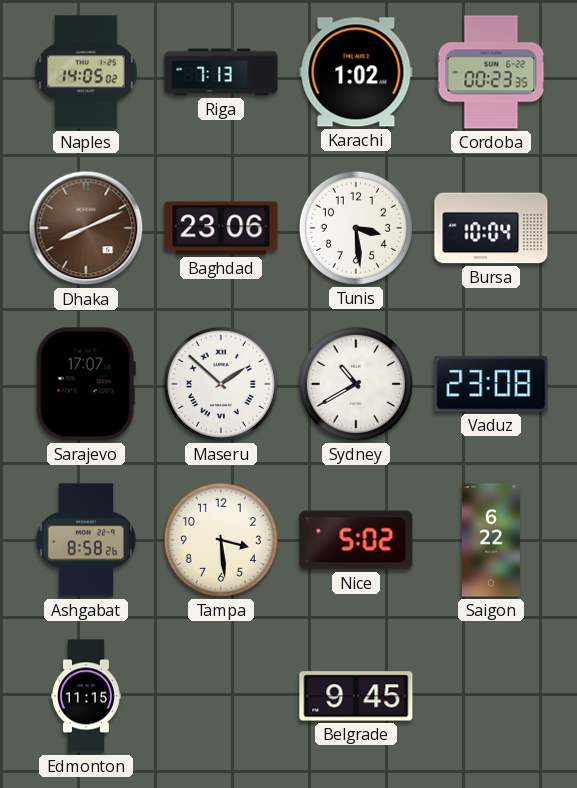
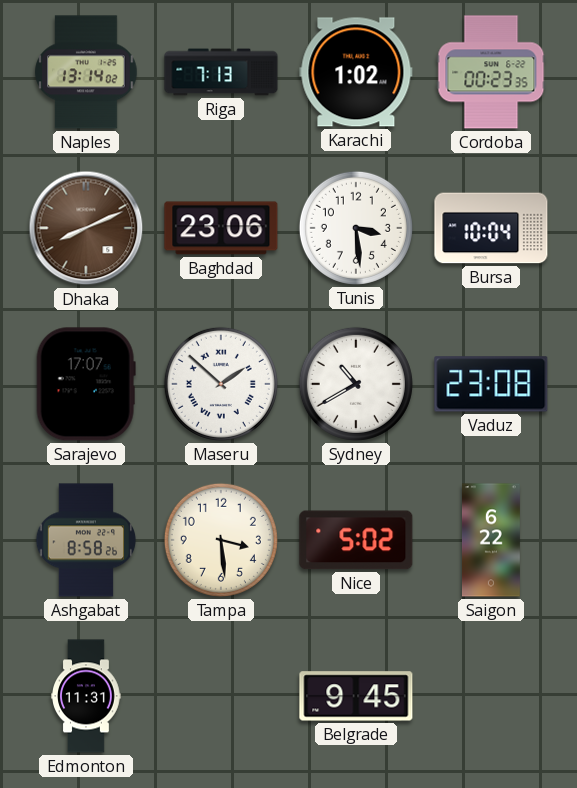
Naples: 14:05 -> 13:14 (86, 72)
Edmonton: 11:15 -> 11:31 (86, 696)
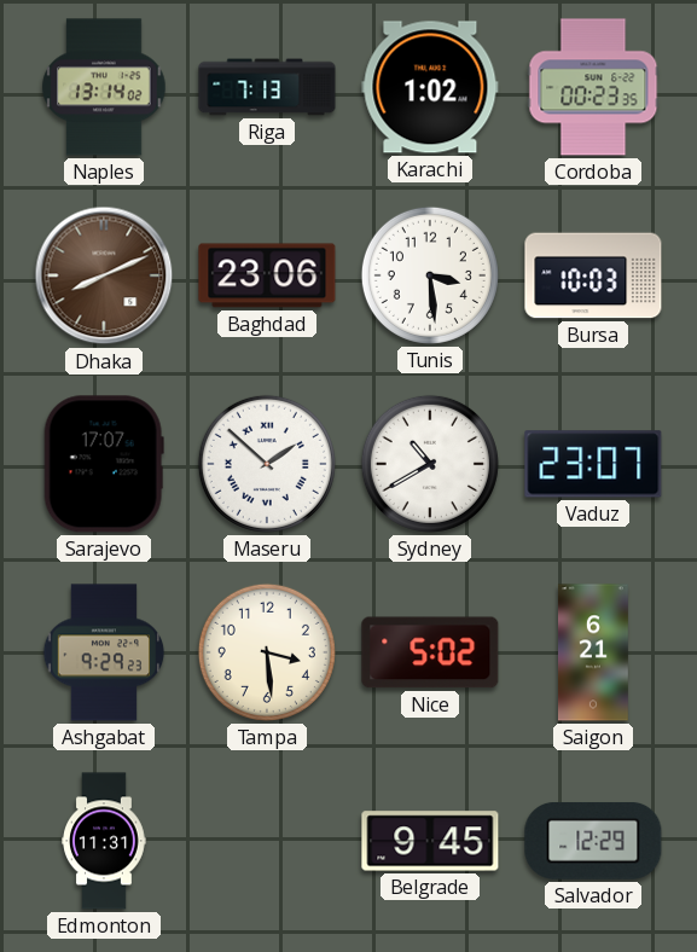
Bursa: 10:04 -> 10:03 (593, 275)
Vaduz: 23:08 -> 23:07 (593, 464)
Ashgabat: 8:58 -> 9:29 (104, 652)
Saigon: 6:22 -> 6:21 (593, 652)
Salvador: none -> 12:29 (593, 841)
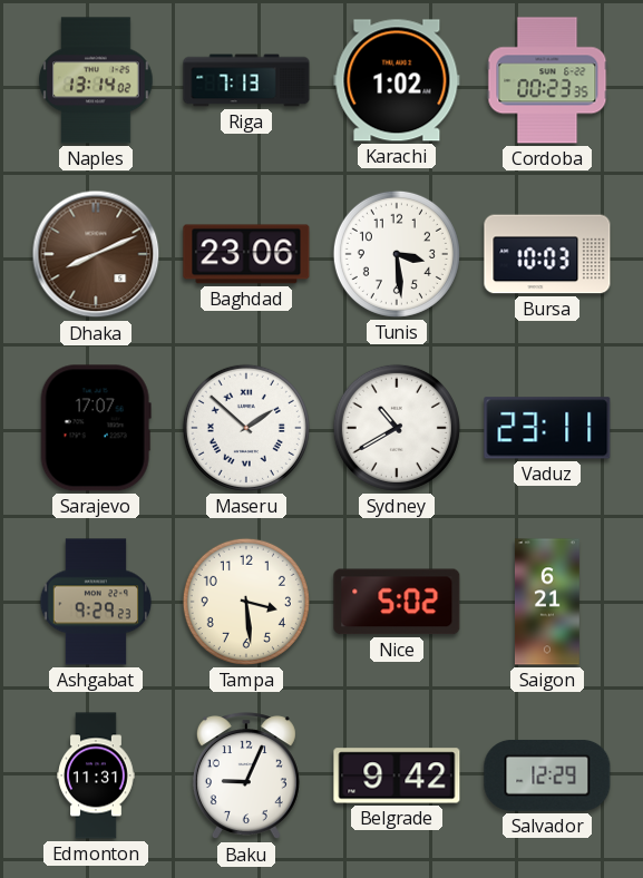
Vaduz: 23:07 -> 23:11 (547, 428)
Baku: none -> 9:04 (246, 777)
Belgrade: 9:45 -> 9:42 (397, 775)
